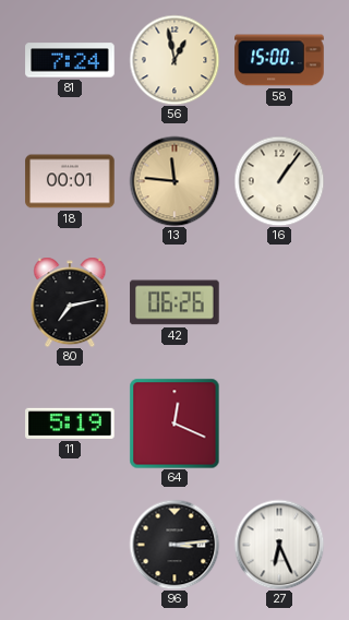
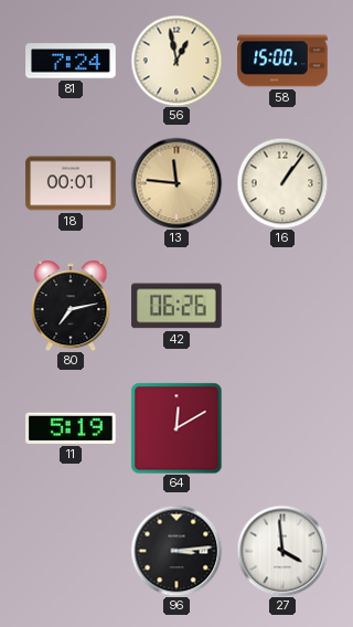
64: 12:19 -> 12:10 (176, 428)
27: 6:26 -> 3:59 (282, 551)
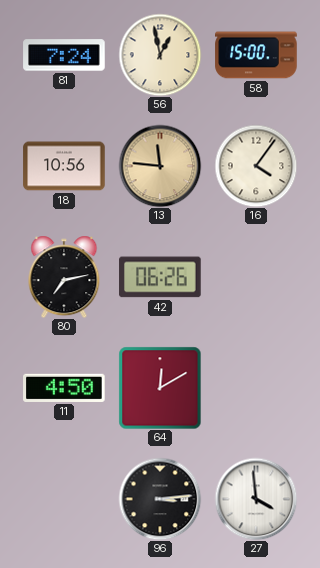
18: 00:01 -> 10:56 (64, 166)
16: 1:06 -> 4:06 (256, 166)
11: 5:19 -> 4:50 (64, 388)
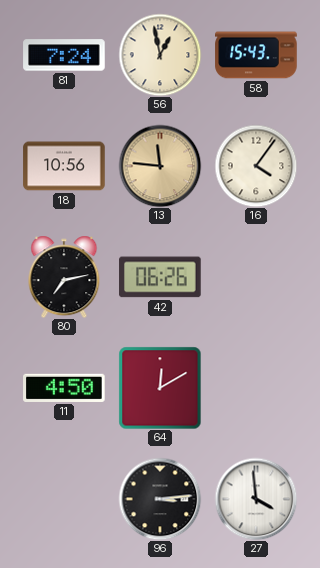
58: 15:00 -> 15:43 (256, 55)
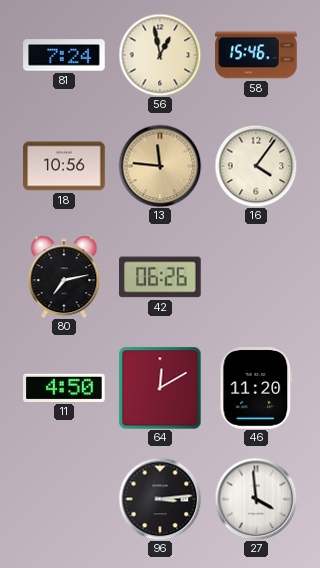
58: 15:43 -> 15:46 (256, 55)
46: none -> 11:20 (256, 388)
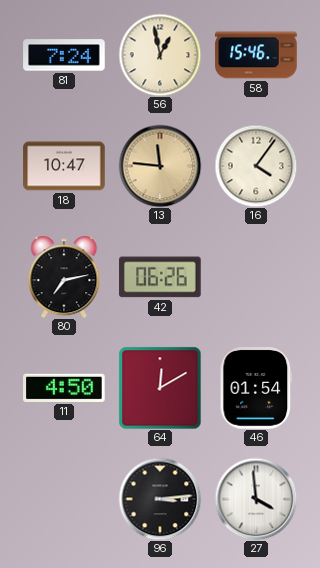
18: 10:56 -> 10:47 (64, 166)
46: 11:20 -> 01:54 (256, 388)
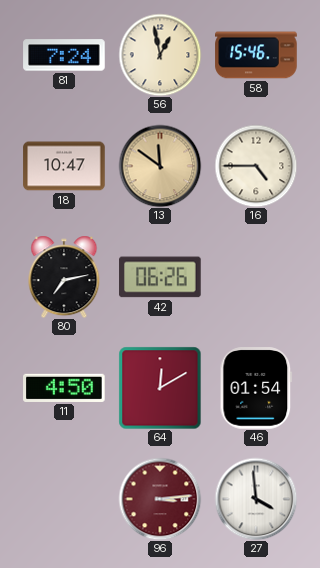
13: 11:46 -> 11:51 (160, 166)
16: 4:06 -> 4:45 (256, 166)
96 dial: black -> burgundy (160, 499)
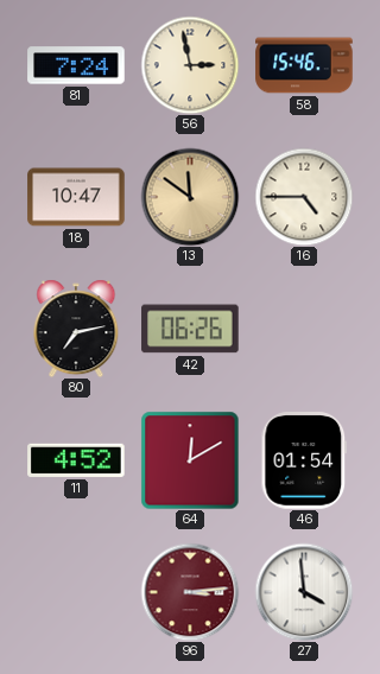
56: 12:58 -> 2:58 (190, 65)
11: 4:50 -> 4:52 (76, 460)
